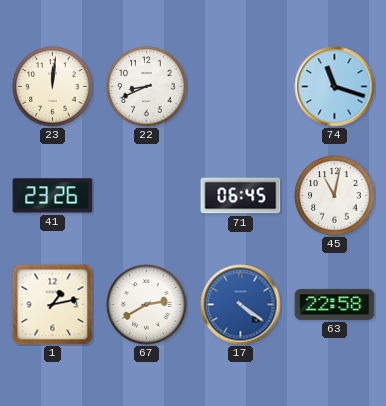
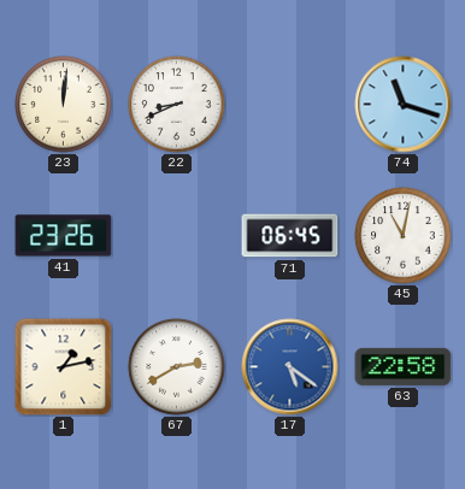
17: 4:21 -> 5:21 (290, 367)
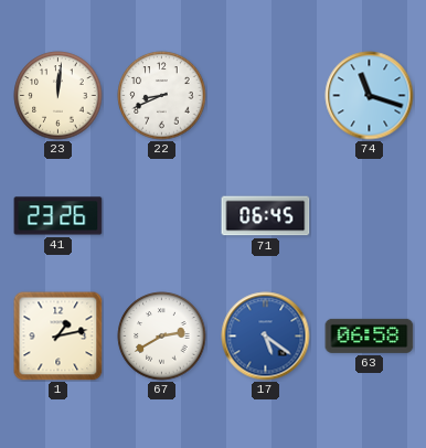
45: 11:02 -> none (404, 236)
63: 22:58 -> 06:58 (370, 335)
